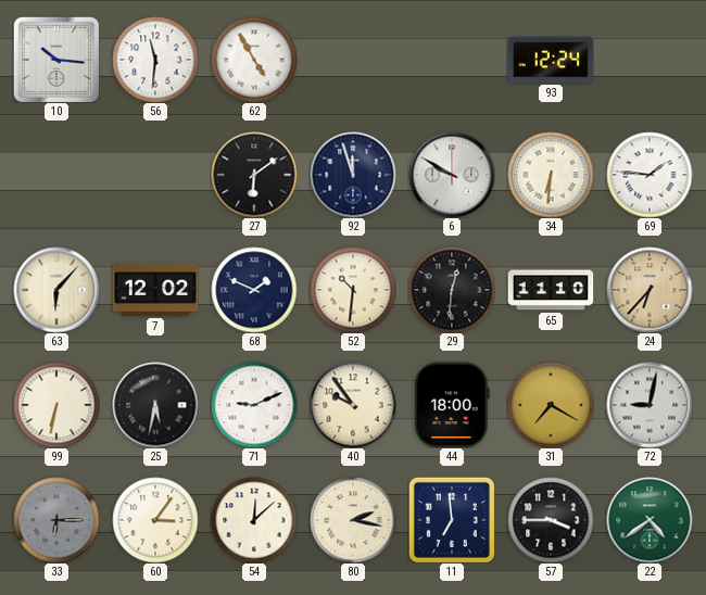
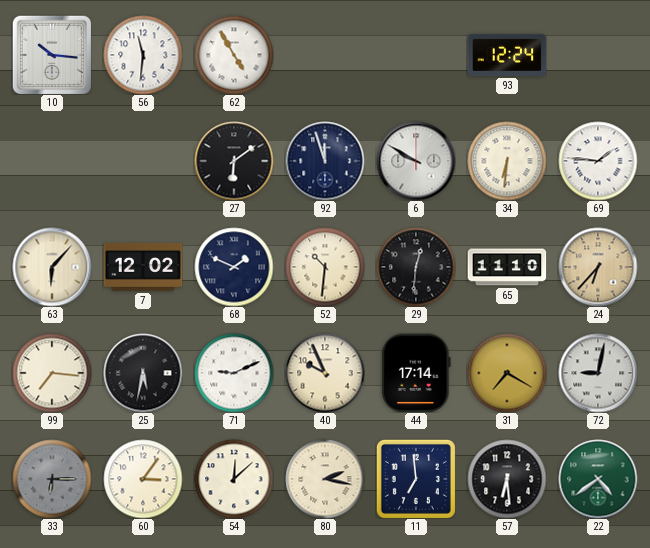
99: 6:32 -> 7:16 (52, 373)
40: 9:54 -> 9:56 (325, 373)
44: 18:00 -> 17:14 (417, 373)
57: 3:45 -> 6:29 (507, 479)
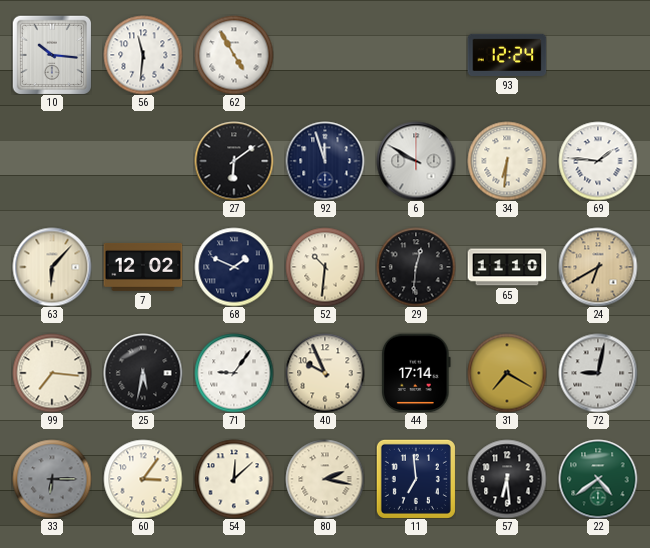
24: 6:37 -> 6:40 (598, 267)
71: 9:11 -> 9:06 (234, 373)
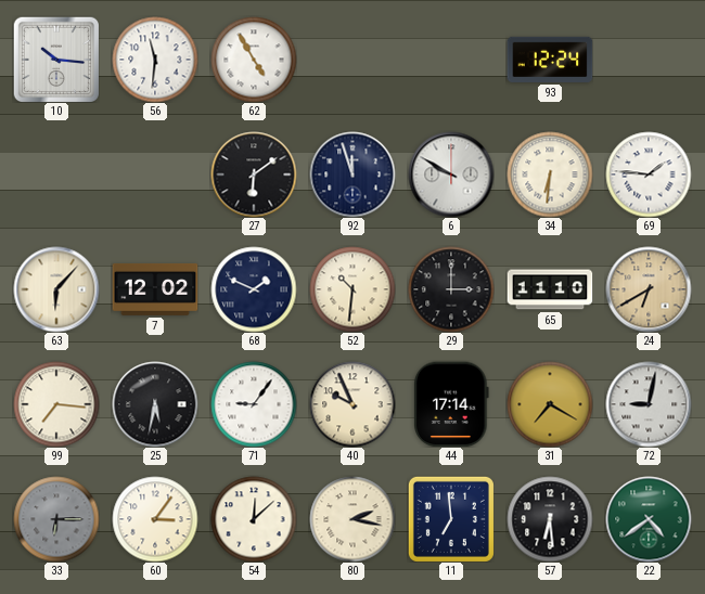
29: 12:31 -> 3:00 (451, 289)
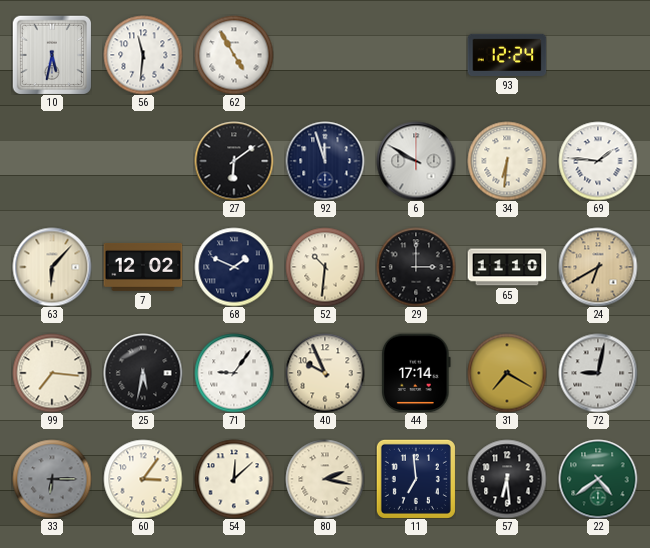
10: 10:16 -> 5:32 (52, 55)
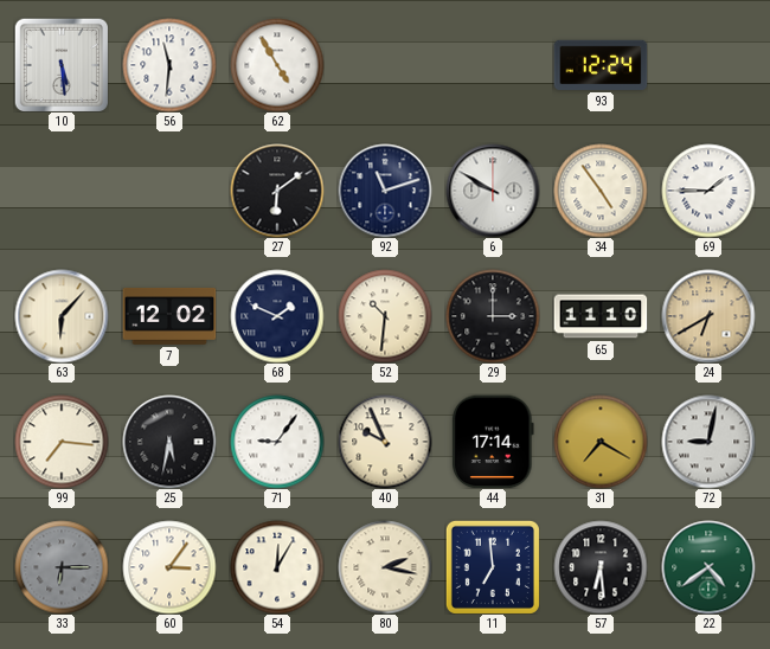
10: 5:32 -> 5:29 (62, 65)
92: 11:57 -> 11:12 (385, 191)
34: 6:31 -> 4:54 (601, 191)
69: 1:46 -> 1:45 (708, 191)
54: 12:08 -> 12:05 (277, 567)
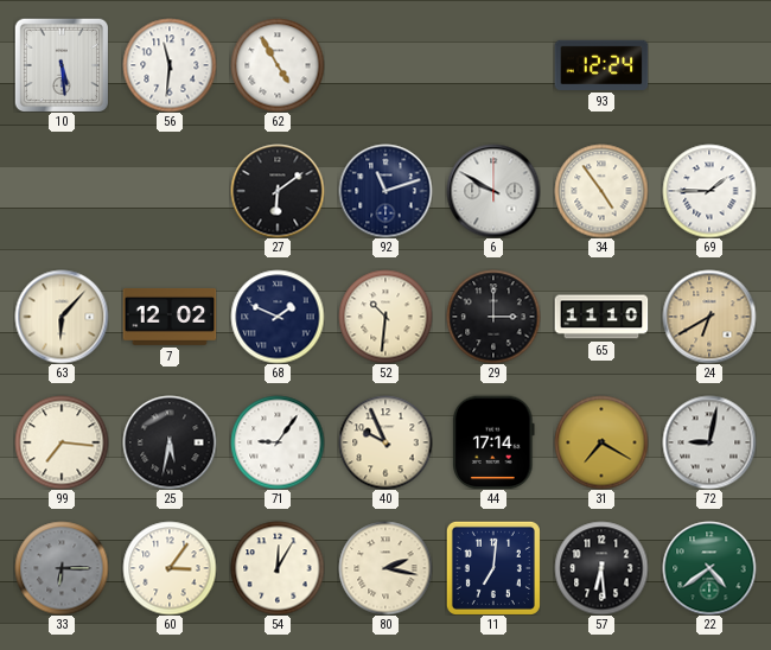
11: 6:59 -> 7:01 (493, 568)
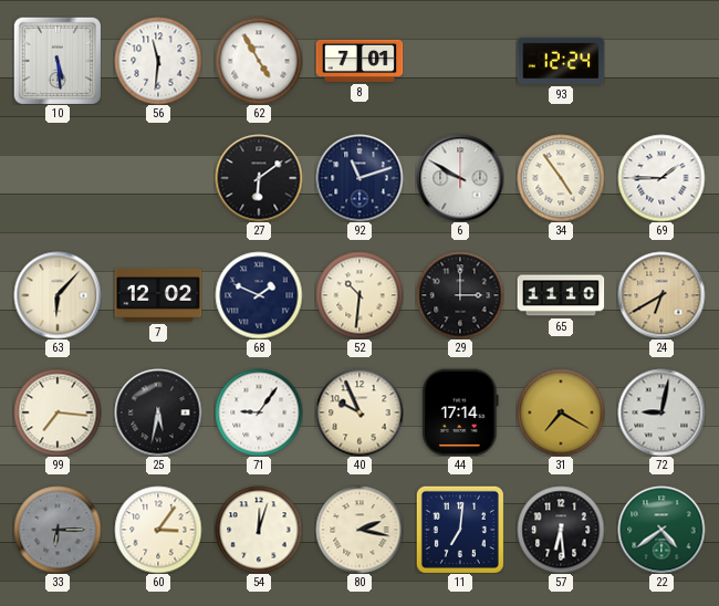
8: none -> 7:01 (359, 61)
54: 12:05 -> 12:03 (259, 530)
